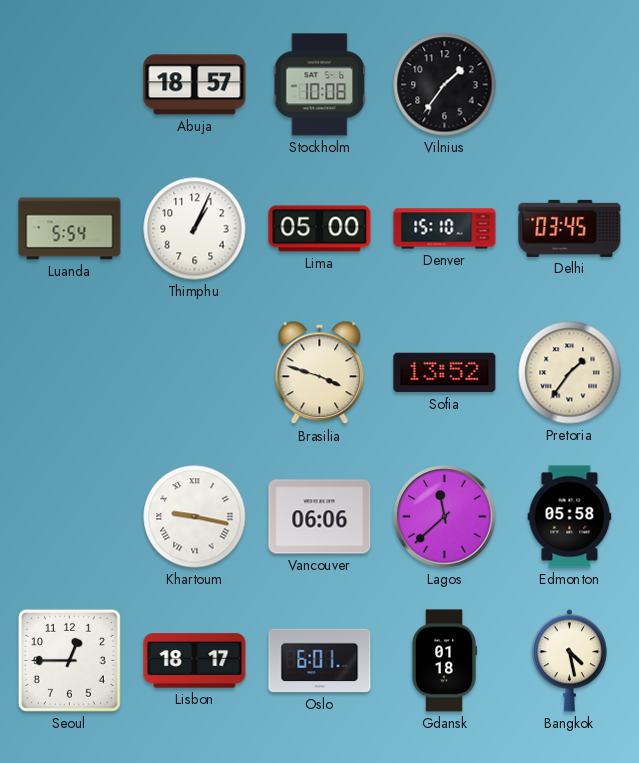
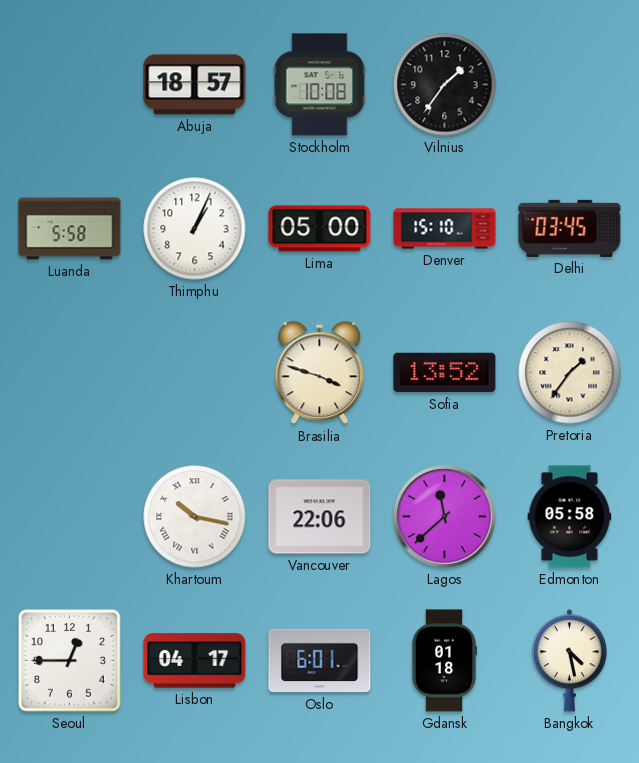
Luanda: 5:54 -> 5:58 (70, 229)
Khartoum: 9:17 -> 10:17 (195, 517)
Vancouver: 06:06 -> 22:06 (320, 517)
Lisbon: 18:17 -> 04:17 (195, 661)
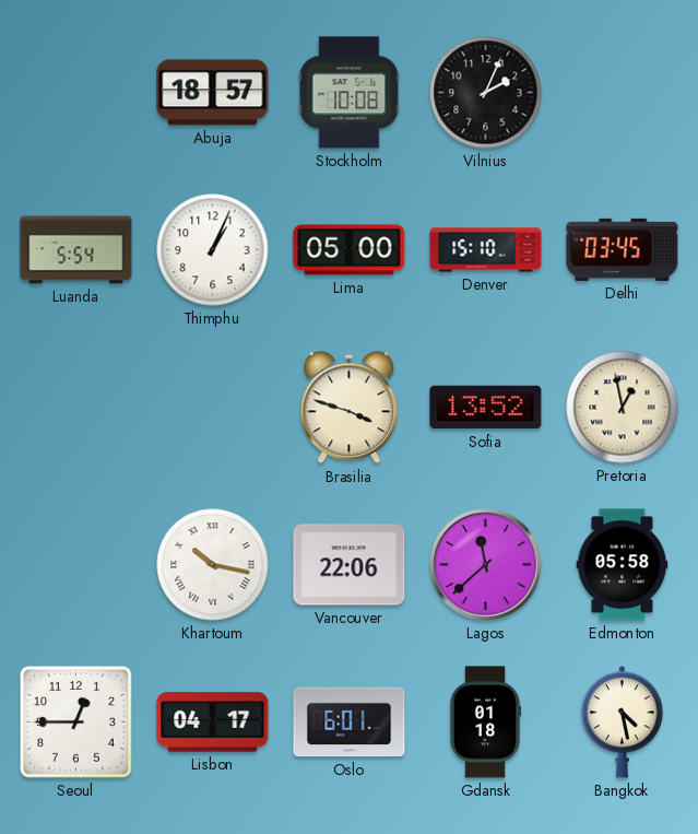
Vilnius: 1:36 -> 2:04 (486, 93)
Luanda: 5:58 -> 5:54 (76, 250)
Pretoria: 1:36 -> 12:58 (623, 408)
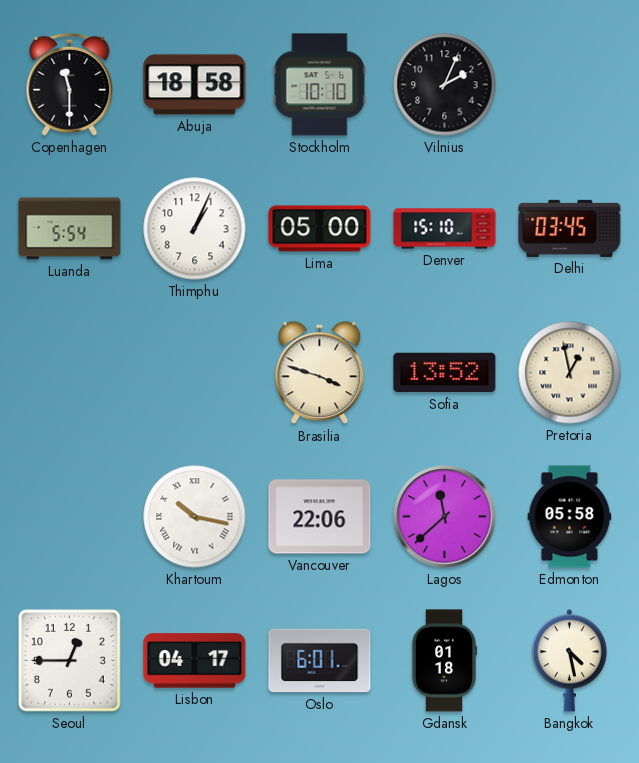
Copenhagen: none -> 11:30 (70, 84)
Abuja: 18:57 -> 18:58 (195, 85)
Stockholm: 10:08 -> 10:10 (320, 85)
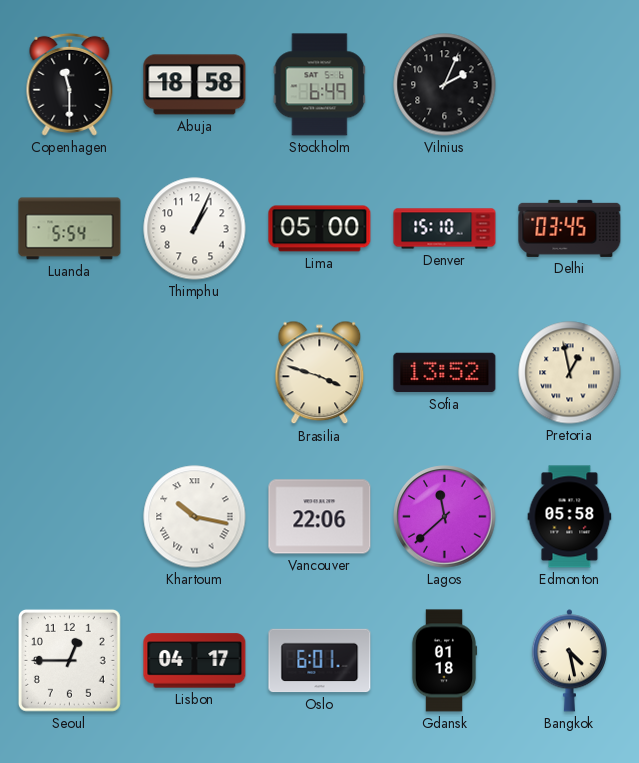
Stockholm: 10:10 -> 6:49 (320, 85)
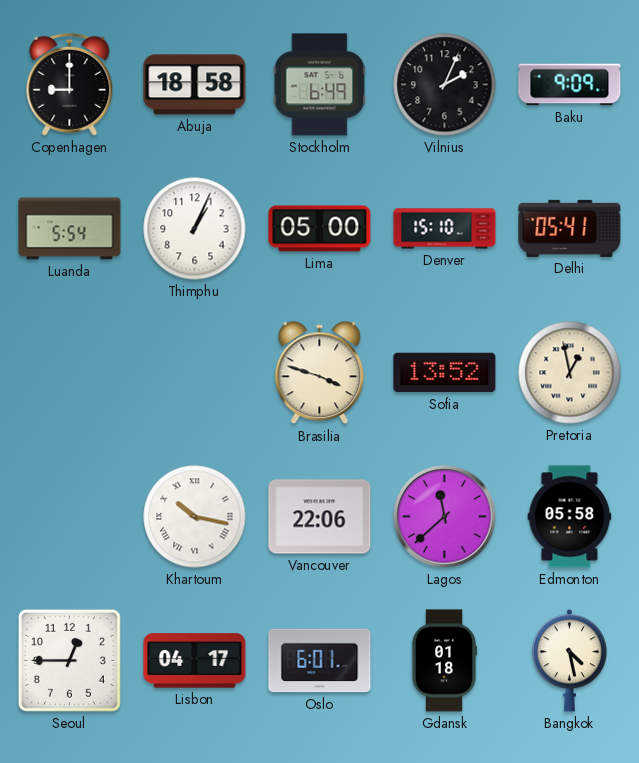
Copenhagen: 11:30 -> 9:00 (70, 84)
Baku: none -> 9:09 (570, 85)
Delhi: 03:45 -> 05:41 (570, 228)
